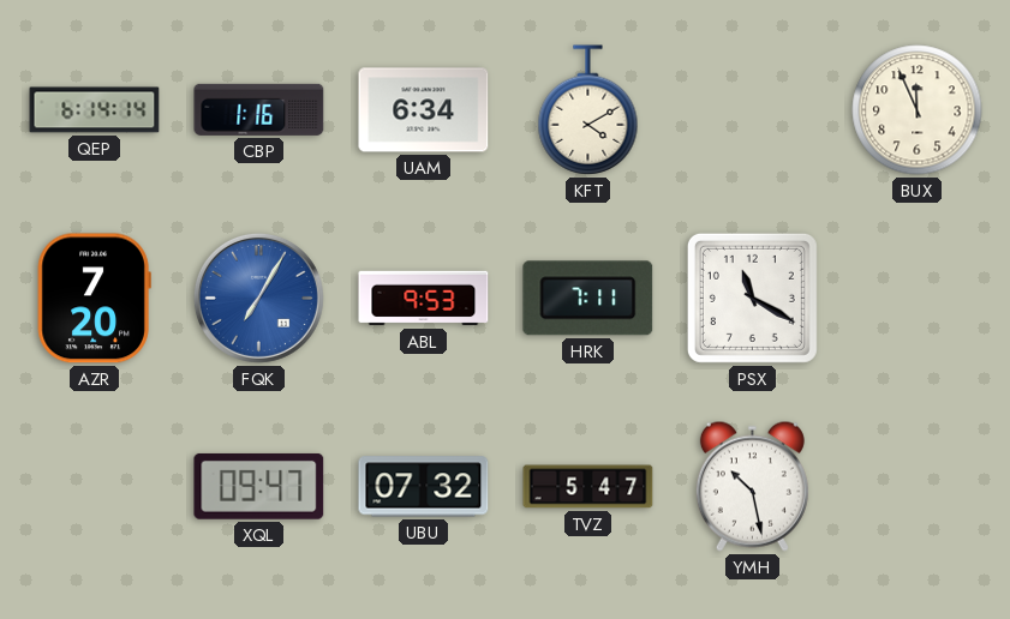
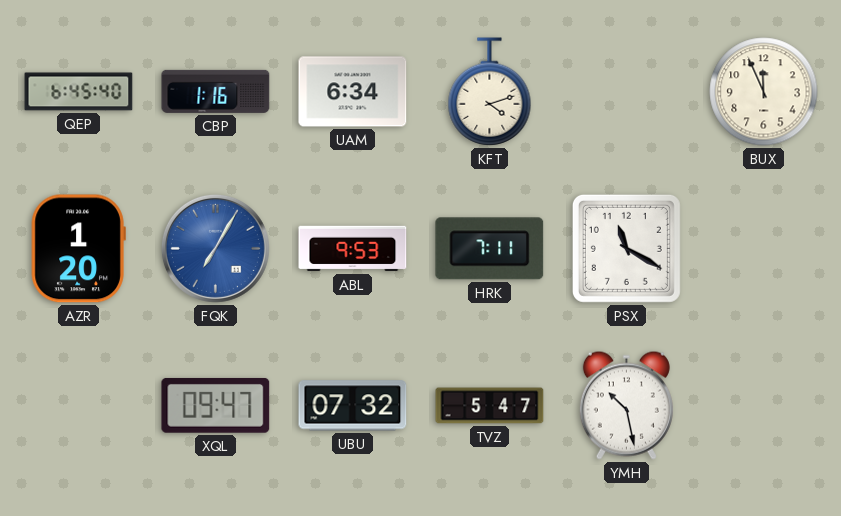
QEP: 6:14 -> 6:45 (79, 92)
KFT: 4:10 -> 4:12 (490, 92)
AZR: 7:20 -> 1:20 (78, 249)
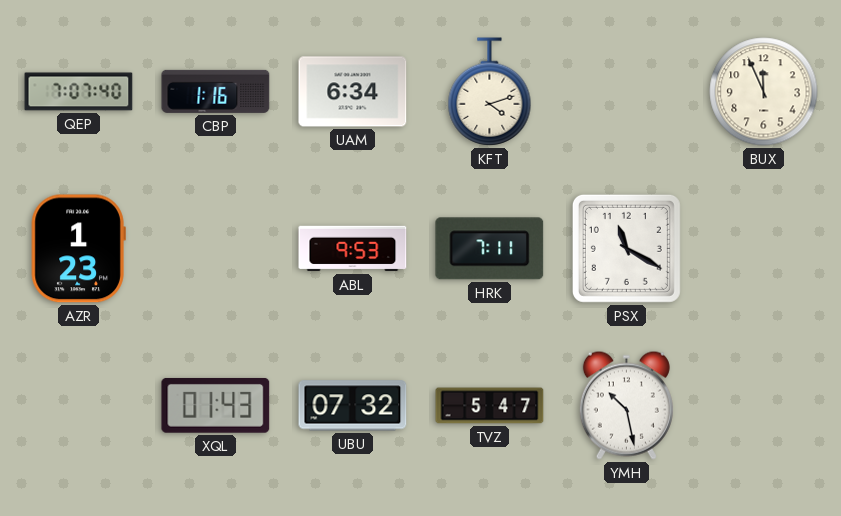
QEP: 6:45 -> 7:07 (79, 92)
AZR: 1:20 -> 1:23 (78, 249)
FQK: 7:05 -> none (215, 248)
XQL: 09:47 -> 01:43 (216, 405)
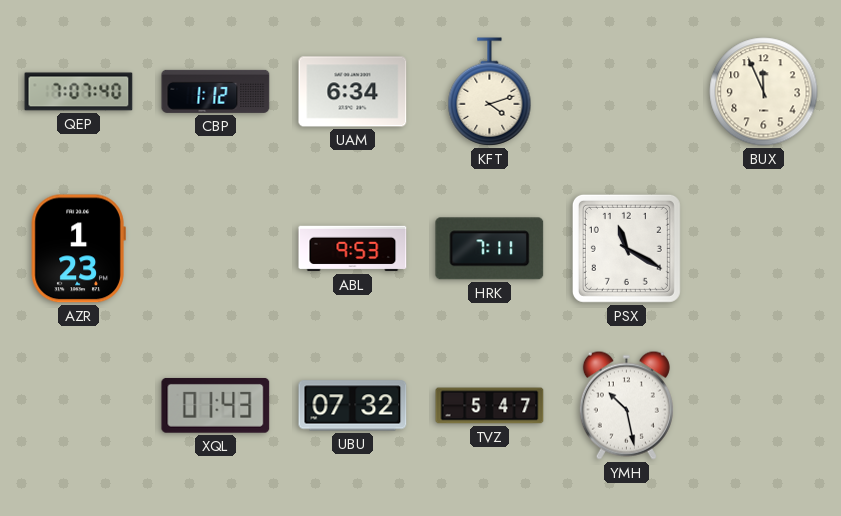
CBP: 1:16 -> 1:12 (216, 91)
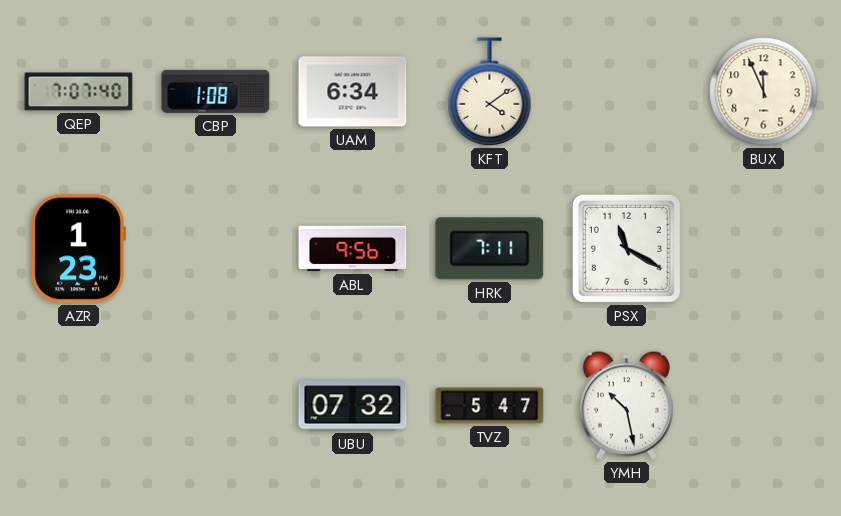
CBP: 1:12 -> 1:08 (216, 91)
KFT: 4:12 -> 4:09 (490, 92)
ABL: 9:53 -> 9:56 (353, 249)
XQL: 01:43 -> none (216, 405)
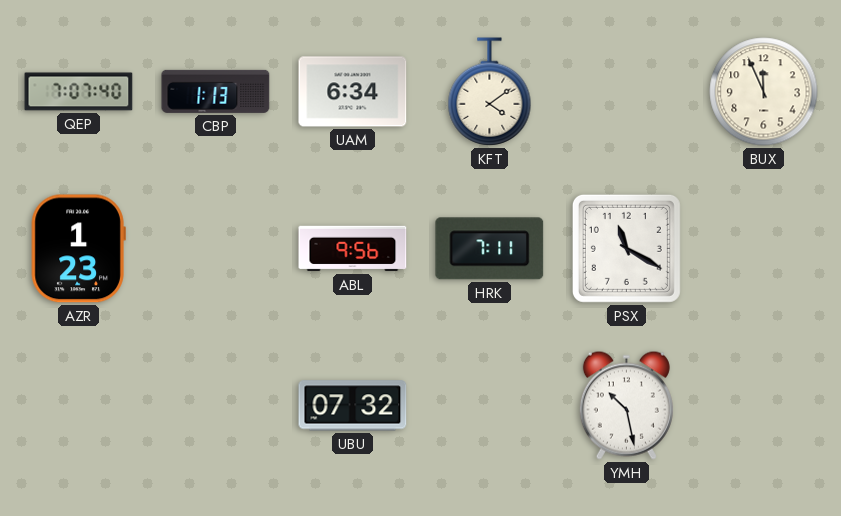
CBP: 1:08 -> 1:13 (216, 91)
TVZ: 5:47 -> none (490, 406)
